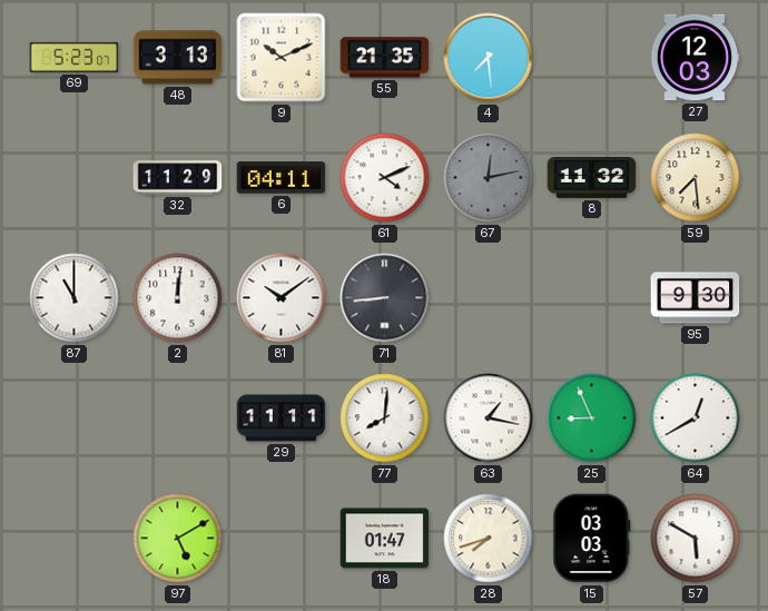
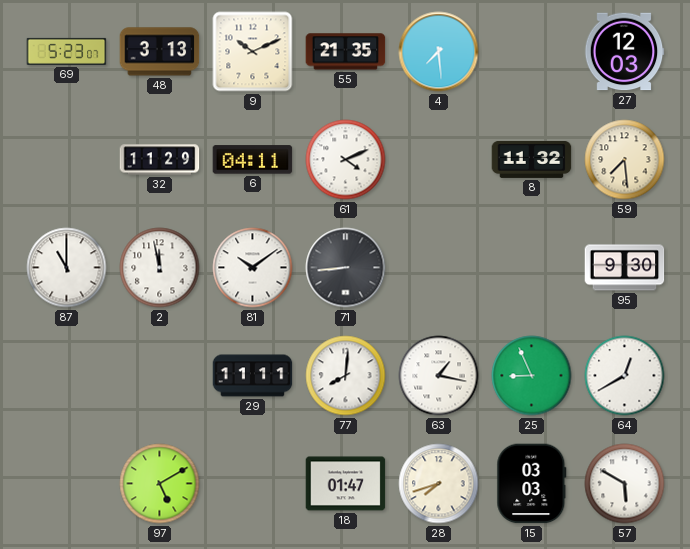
67: 12:13 -> none (489, 178)
2: 12:01 -> 11:58 (160, 268)
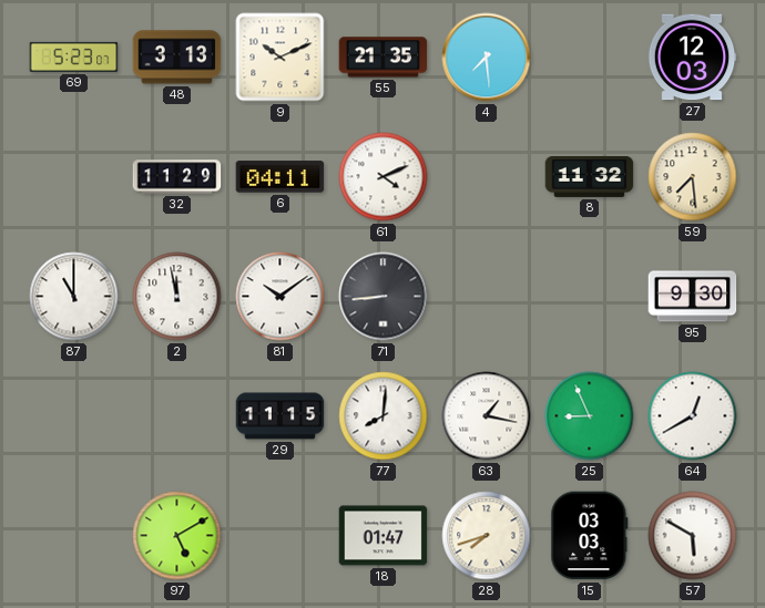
29: 11:11 -> 11:15 (280, 416)
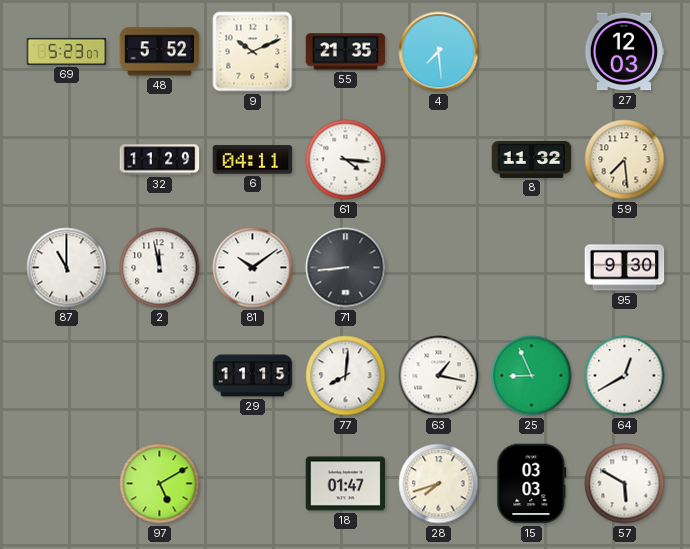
48: 3:13 -> 5:52 (160, 52)
61: 4:11 -> 4:16 (346, 160)
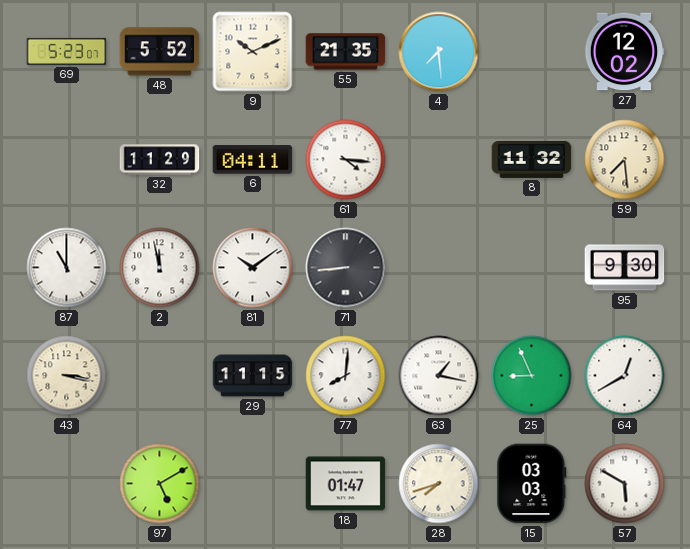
27: 12:03 -> 12:02 (624, 52)
43: none -> 3:17 (67, 376)
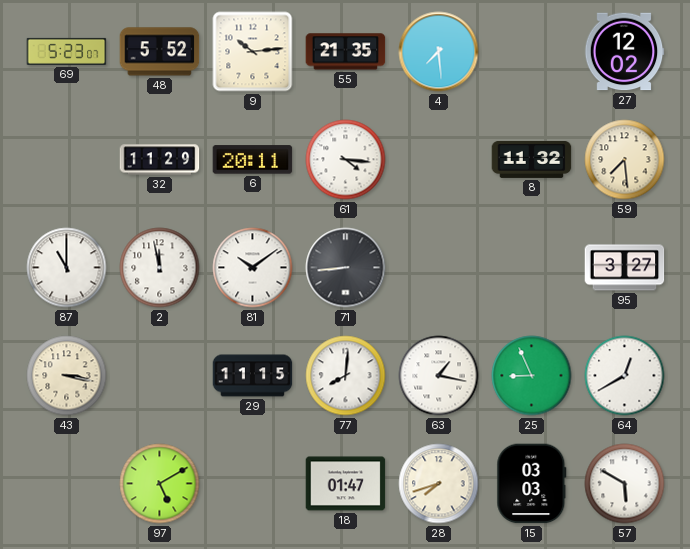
9: 10:11 -> 10:14 (253, 52)
6: 04:11 -> 20:11 (253, 160)
95: 9:30 -> 3:27 (625, 268)
